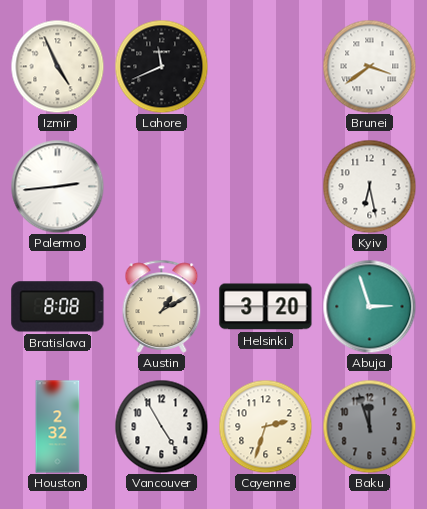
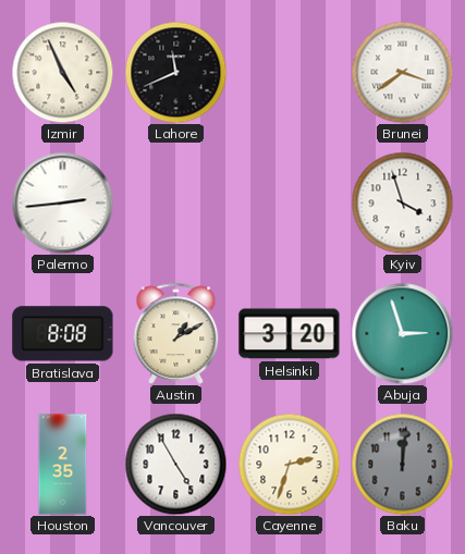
Kyiv: 6:28 -> 3:57 (402, 202)
Houston: 2:32 -> 2:35 (63, 465)
Baku: 11:57 -> 12:01 (402, 464)
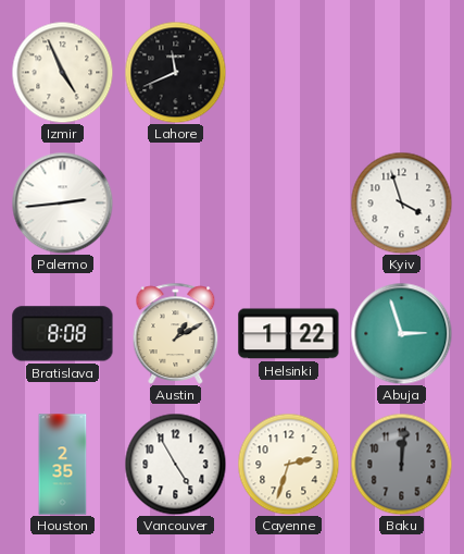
Brunei: 3:39 -> none (402, 72)
Helsinki: 3:20 -> 1:22 (289, 334)
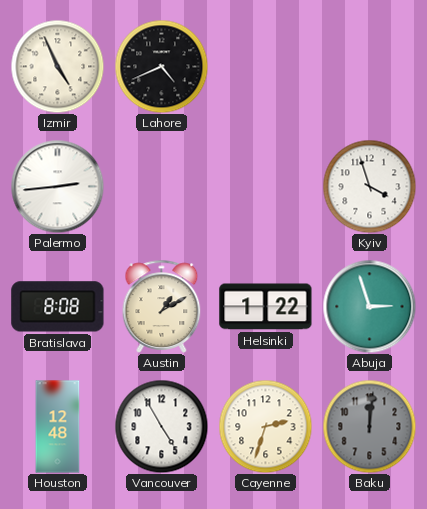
Lahore: 11:41 -> 4:41 (161, 66)
Houston: 2:35 -> 12:48 (58, 427)
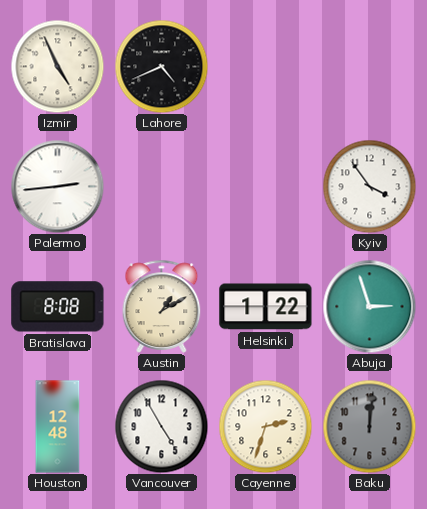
Kyiv: 3:57 -> 3:54 (369, 186)
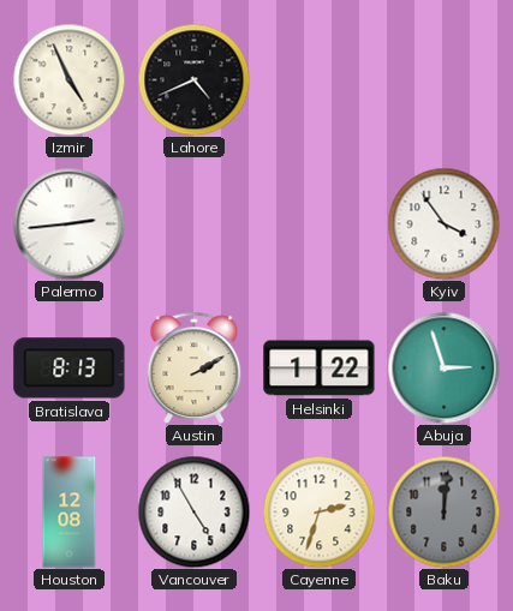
Bratislava: 8:08 -> 8:13 (70, 369)
Austin: 1:10 -> 2:10 (195, 367)
Houston: 12:48 -> 12:08 (70, 513)
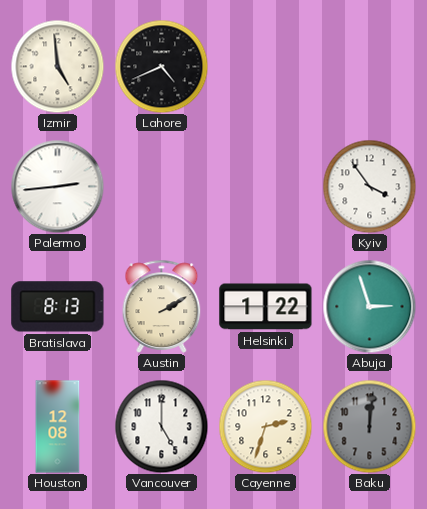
Izmir: 4:56 -> 4:59 (57, 66)
Vancouver: 4:55 -> 5:00 (161, 426)
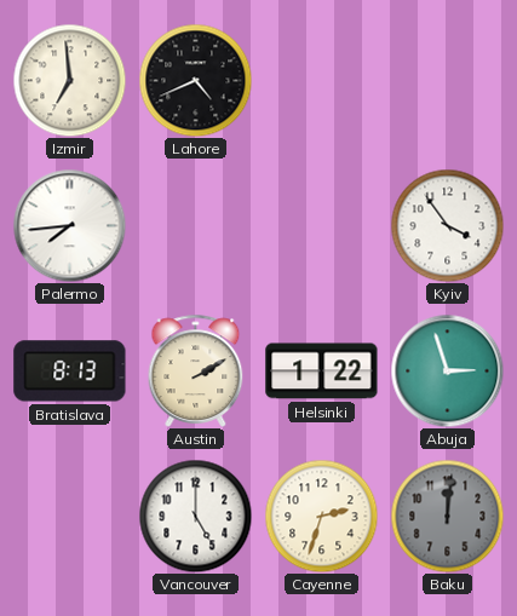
Izmir: 4:59 -> 6:59 (69, 80)
Palermo: 2:44 -> 7:44 (69, 225)
Houston: 12:08 -> none (58, 427)
